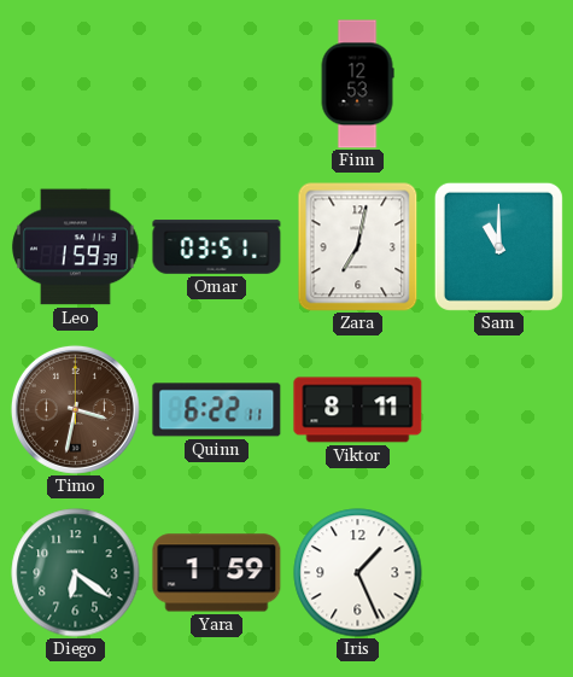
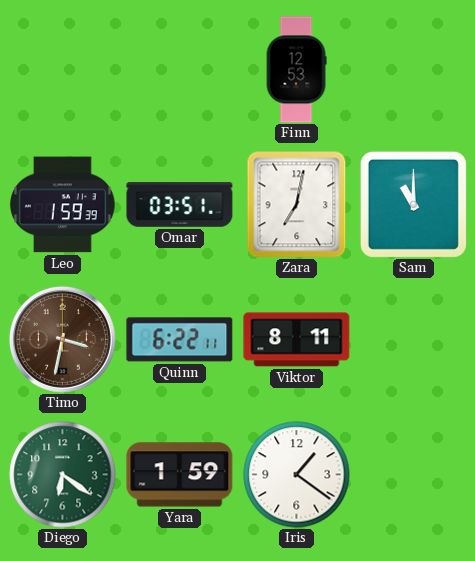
Iris: 1:26 -> 1:21 (297, 475)
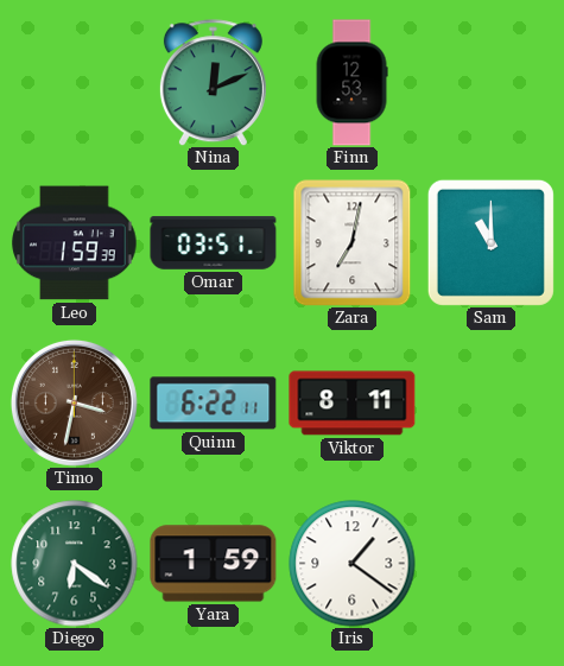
Nina: none -> 12:11 (213, 83)
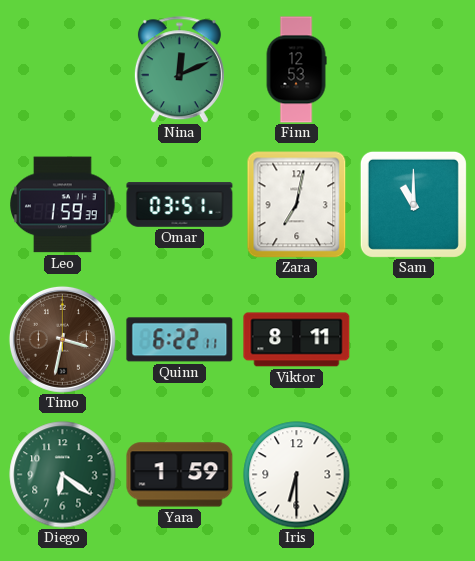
Iris: 1:21 -> 6:30 (297, 475)
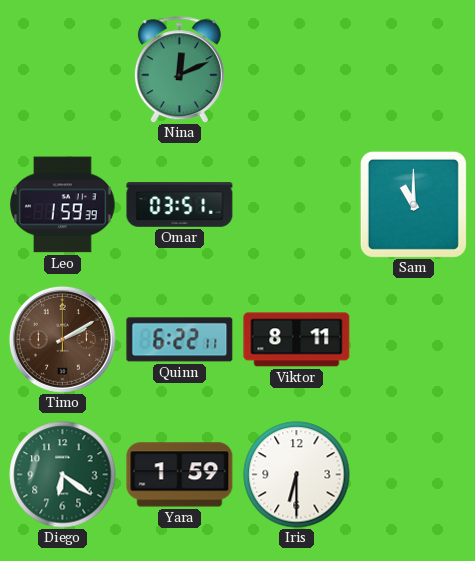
Finn: 12:53 -> none (296, 70)
Zara: 7:02 -> none (297, 204)
Timo: 3:32 -> 2:10 (62, 339)
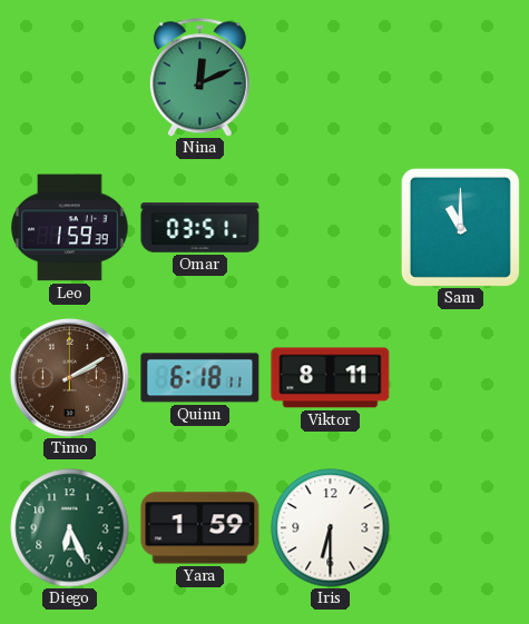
Quinn: 6:22 -> 6:18 (200, 378)
Diego: 6:21 -> 6:26 (70, 528)
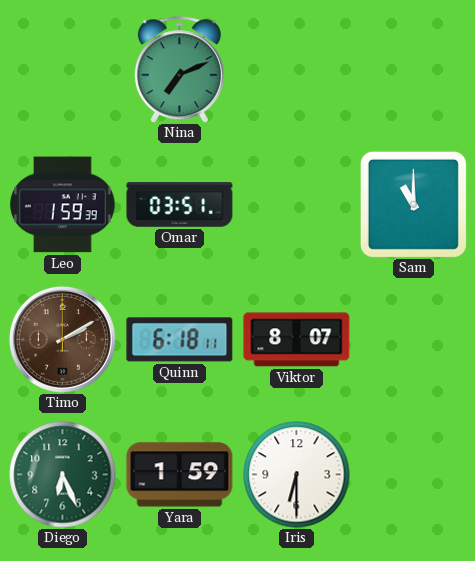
Nina: 12:11 -> 7:11 (179, 70)
Viktor: 8:11 -> 8:07 (297, 340)
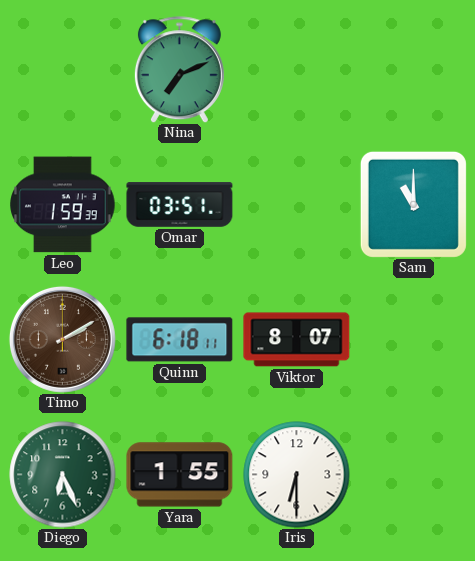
Yara: 1:59 -> 1:55 (180, 475)
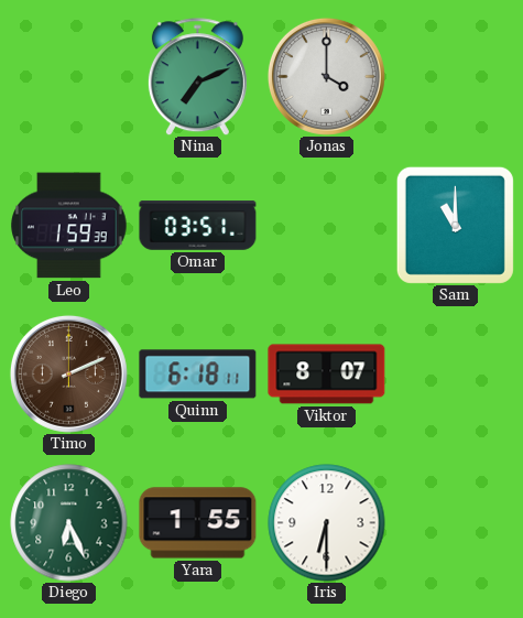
Jonas: none -> 4:00 (326, 76)
Timo: 2:10 -> 2:11 (68, 373)
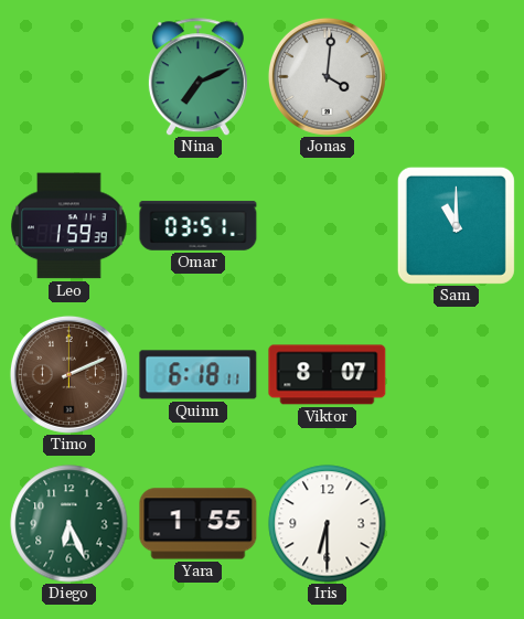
Jonas: 4:00 -> 4:01 (327, 76)
